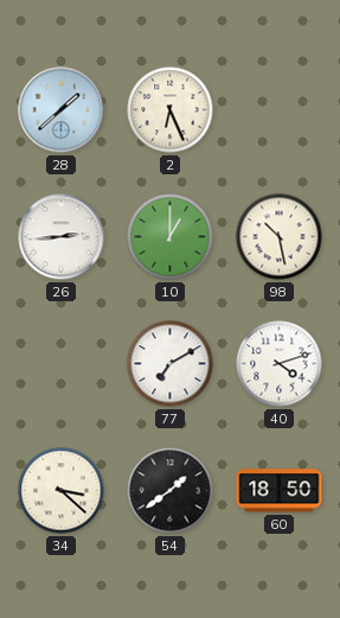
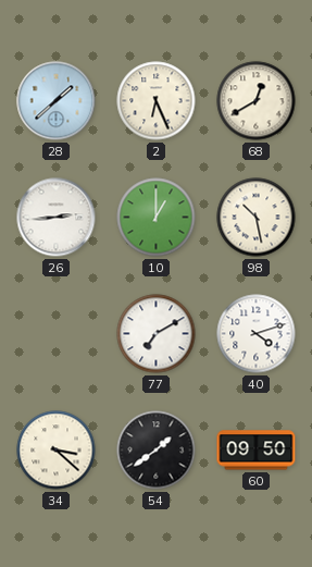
68: none -> 12:40 (257, 101)
60: 18:50 -> 09:50 (257, 451)
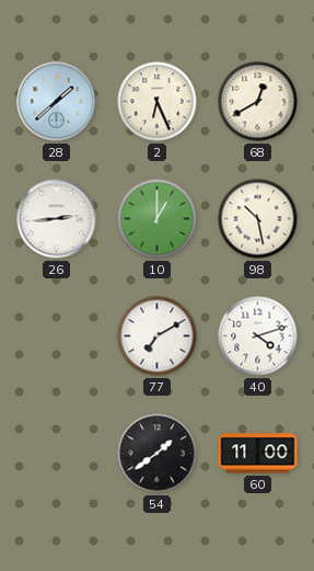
34: 3:22 -> none (57, 451)
60: 09:50 -> 11:00 (258, 454)
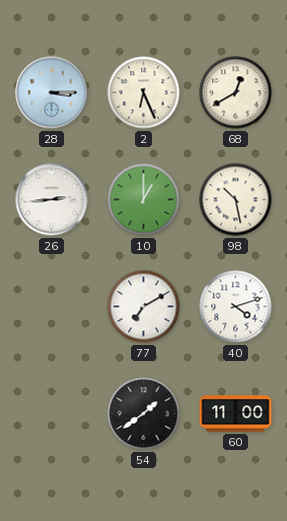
28: 1:38 -> 3:15 (52, 93)
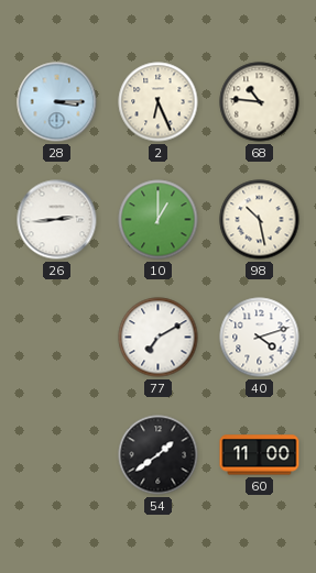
68: 12:40 -> 10:46 (260, 102)
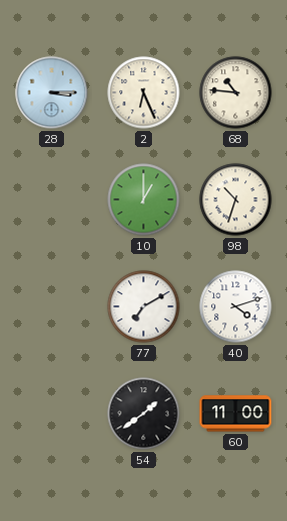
26: 2:44 -> none (57, 220)
98: 10:28 -> 10:33 (236, 200)
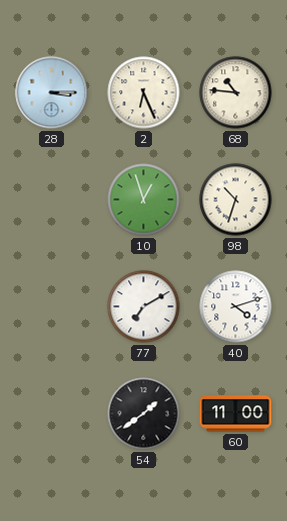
10: 1:00 -> 12:57 (144, 200)
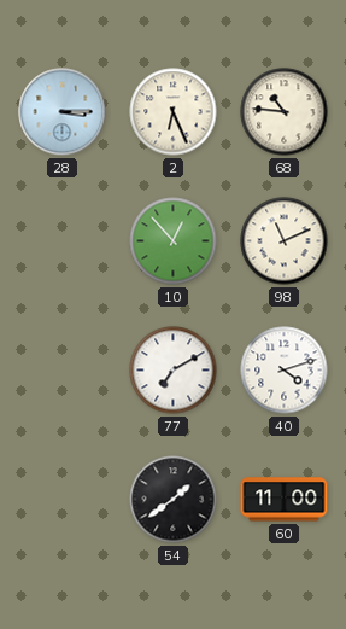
10: 12:57 -> 12:53 (174, 241)
98: 10:33 -> 11:11 (285, 241)
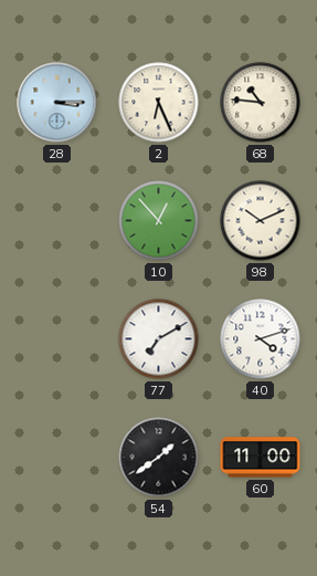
98: 11:11 -> 10:11 (261, 221)
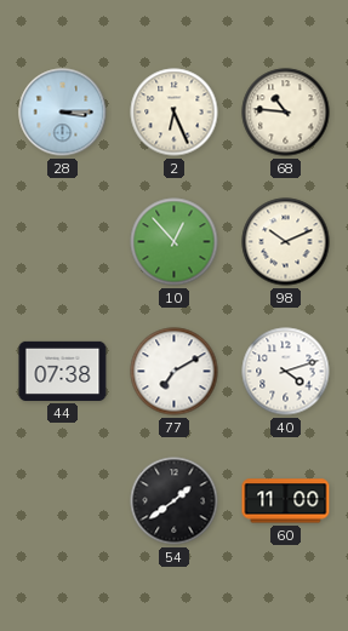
44: none -> 07:38 (63, 371)
